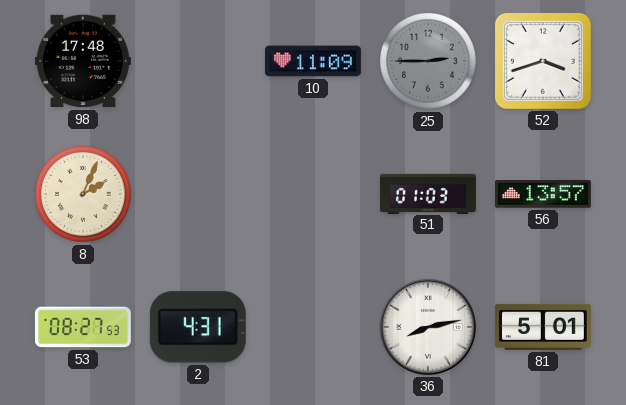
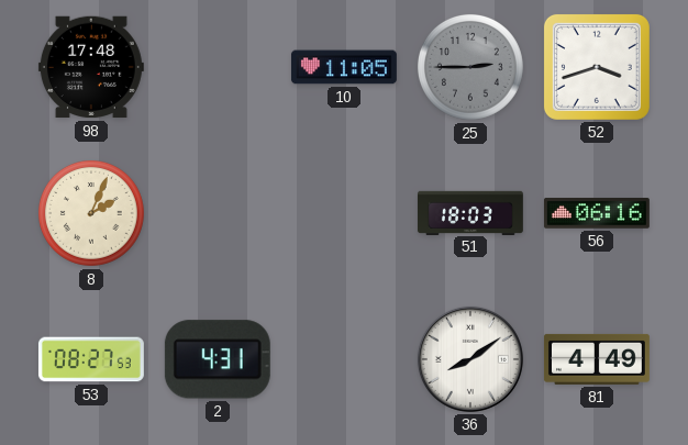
10: 11:09 -> 11:05 (344, 67)
51: 01:03 -> 18:03 (470, 212)
56: 13:57 -> 06:16 (597, 213)
36: 8:13 -> 8:09 (470, 359)
81: 5:01 -> 4:49 (597, 359)
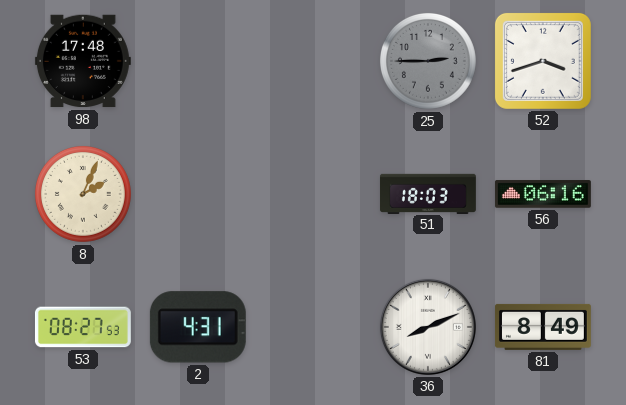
10: 11:05 -> none (344, 67)
36: 8:09 -> 8:11 (428, 327)
81: 4:49 -> 8:49 (543, 327)
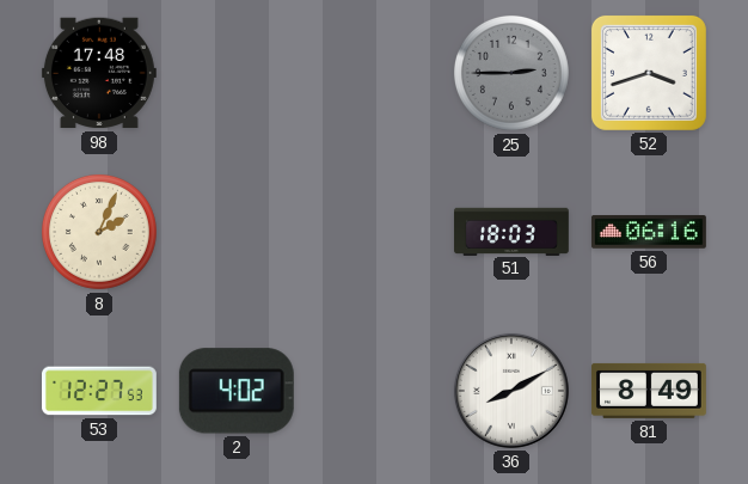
53: 08:27 -> 12:27 (99, 391)
2: 4:31 -> 4:02 (237, 391)
36: 8:11 -> 8:10 (511, 391)
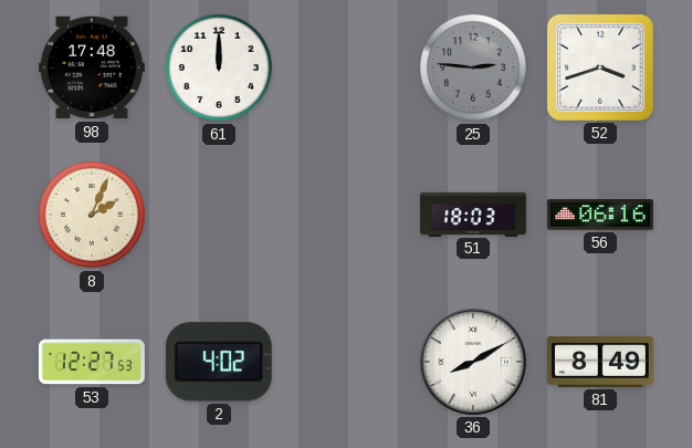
61: none -> 12:00 (219, 67)
25: 2:45 -> 2:46 (473, 67)
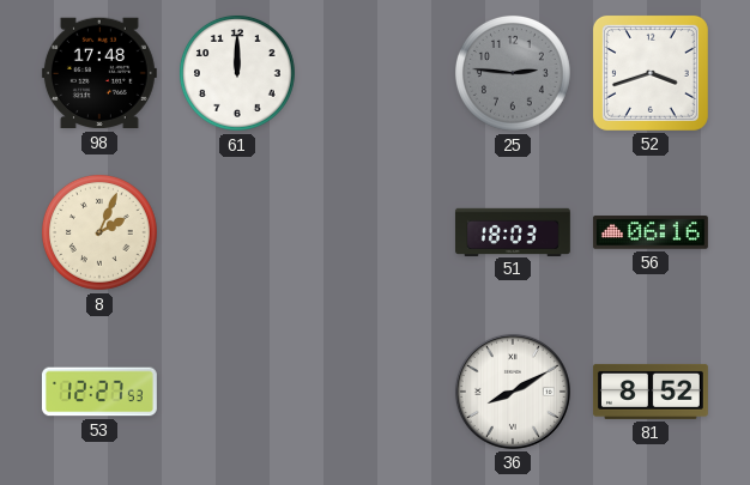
2: 4:02 -> none (219, 362)
81: 8:49 -> 8:52 (651, 392)
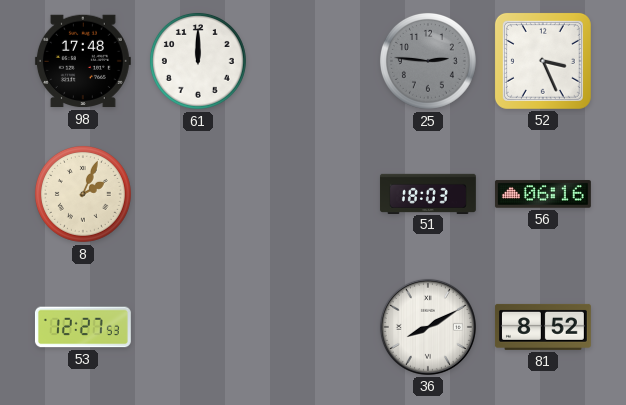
52: 3:42 -> 3:26 (543, 61)
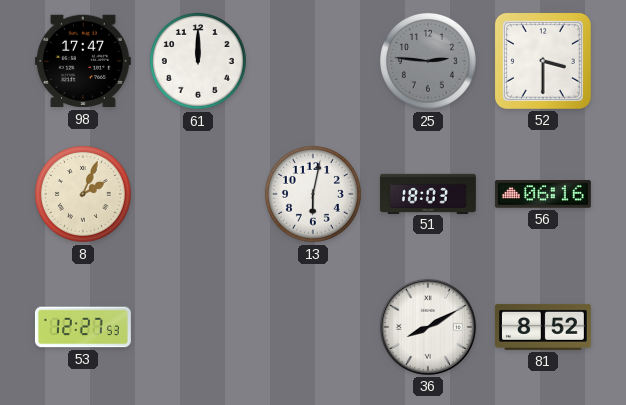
98: 17:48 -> 17:47 (83, 61)
52: 3:26 -> 3:30 (543, 61)
13: none -> 6:02 (313, 194)
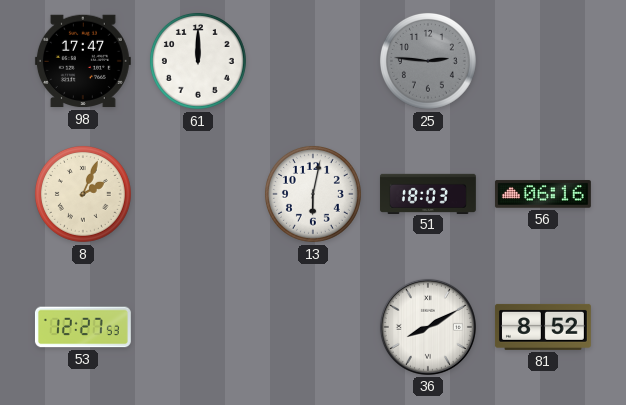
52: 3:30 -> none (543, 61)
